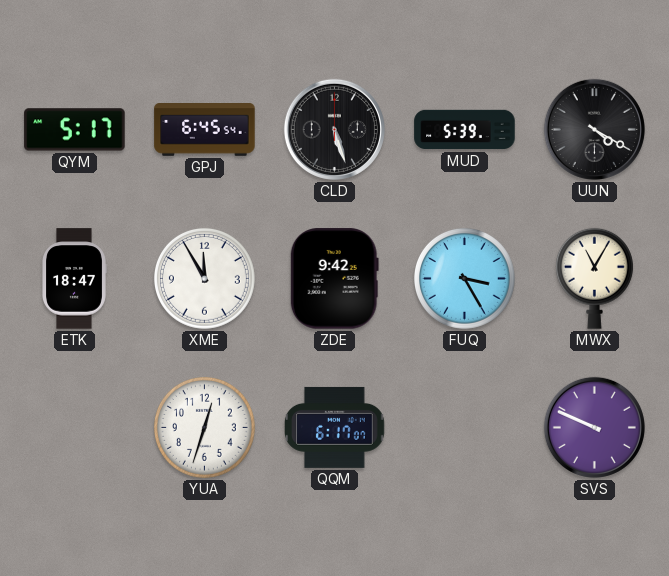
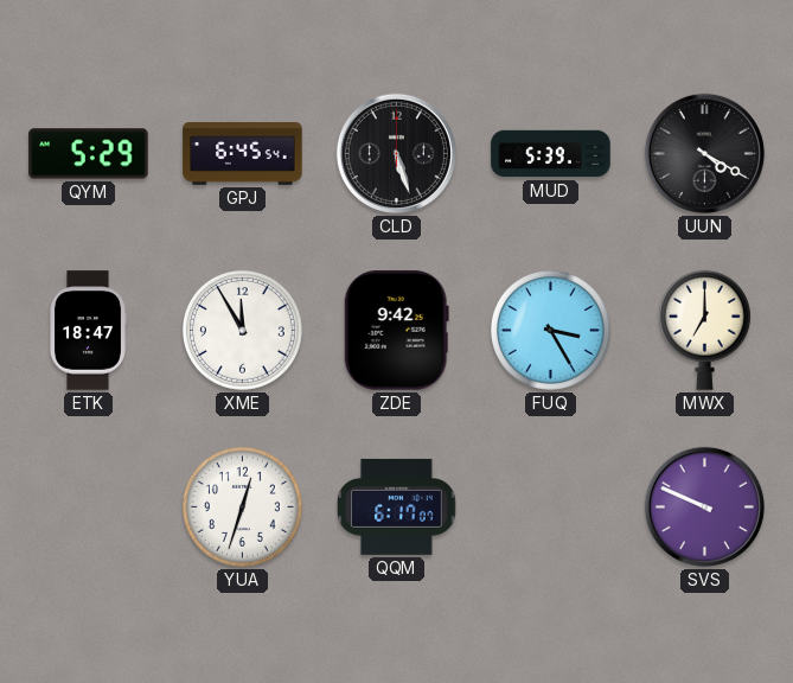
QYM: 5:17 -> 5:29 (89, 154)
MWX: 11:05 -> 7:00 (704, 330)
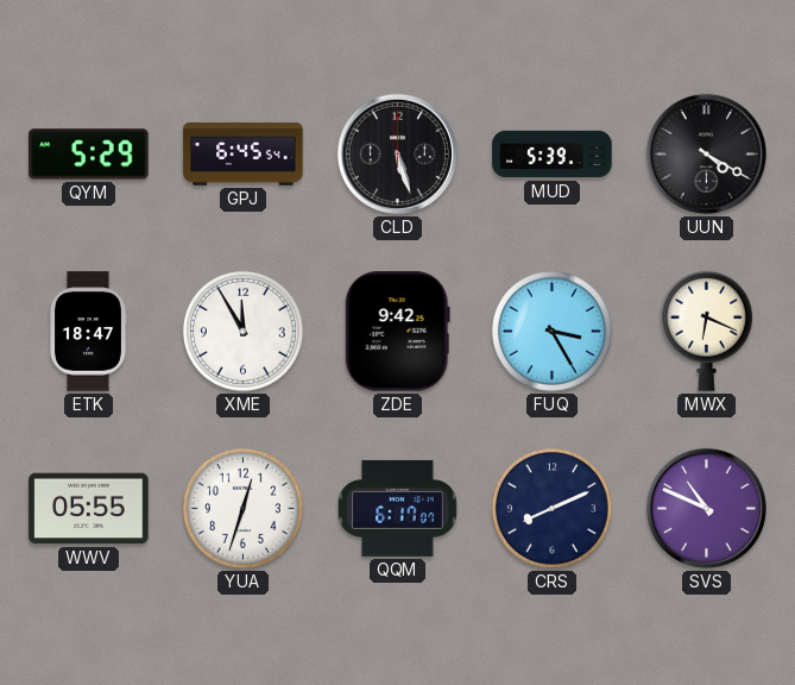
MWX: 7:00 -> 6:19 (706, 331)
WWV: none -> 05:55 (89, 509)
CRS: none -> 8:11 (551, 508)
SVS: 9:49 -> 10:49 (706, 508)
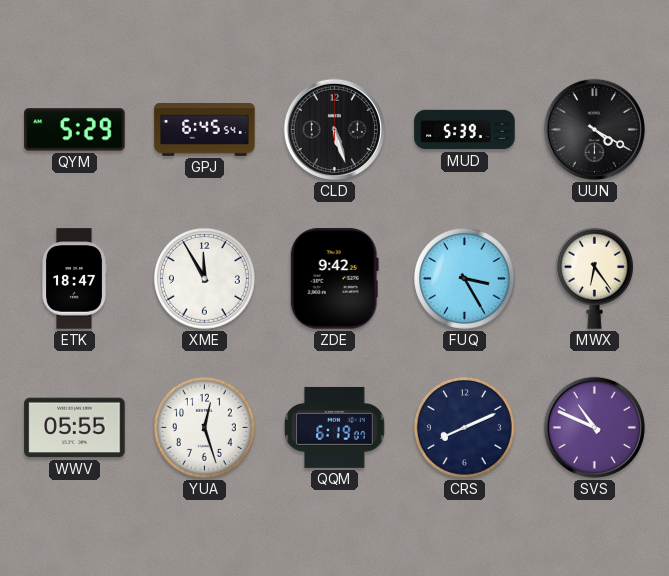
MWX: 6:19 -> 6:24 (594, 278)
YUA: 12:33 -> 12:27 (204, 427)
QQM: 6:17 -> 6:19 (335, 427)
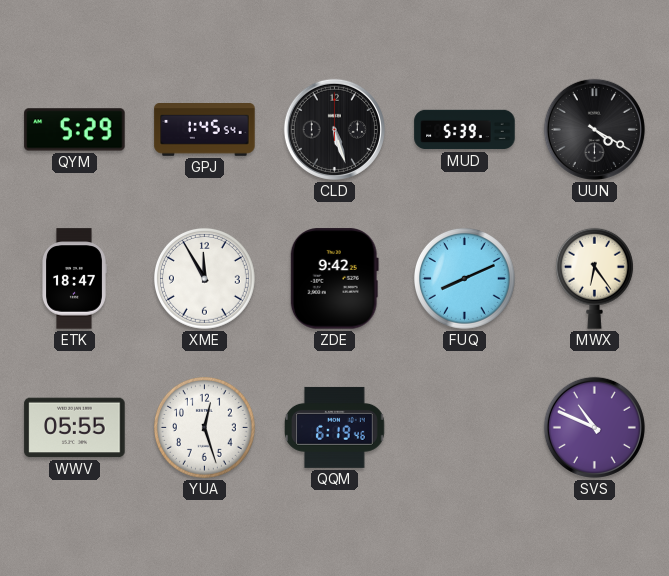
GPJ: 6:45 -> 1:45 (205, 130)
FUQ: 3:25 -> 8:11 (464, 278)
QQM: 6:19:07 -> 6:19:46 (335, 427)
CRS: 8:11 -> none (464, 427)
